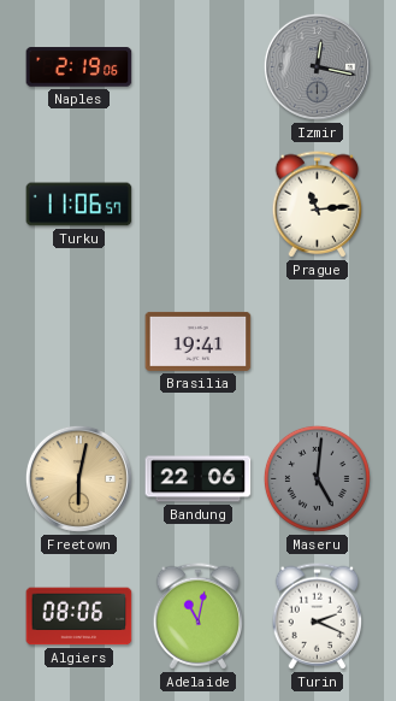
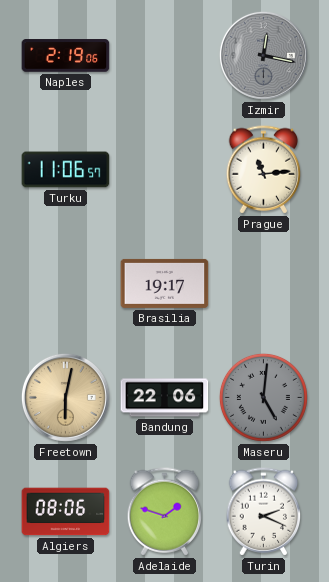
Brasilia: 19:41 -> 19:17 (165, 283)
Adelaide: 11:02 -> 1:48 (165, 512)
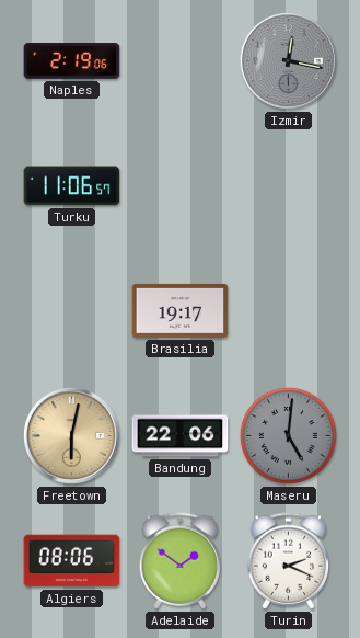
Prague: 11:14 -> none (264, 170)
Adelaide: 1:48 -> 1:51 (181, 561)
